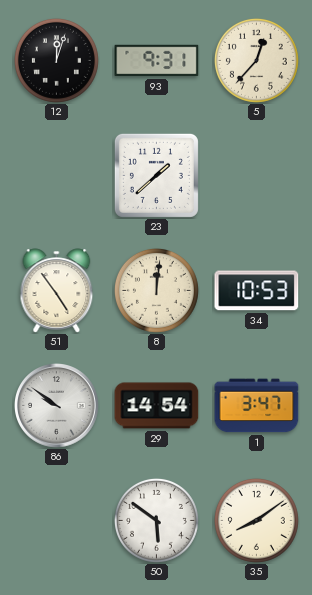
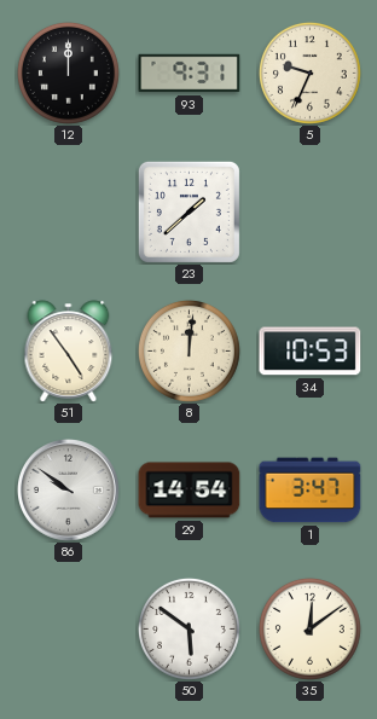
12: 12:03 -> 12:00 (68, 73)
5: 12:37 -> 9:34 (309, 73)
35: 8:09 -> 12:09 (309, 628)
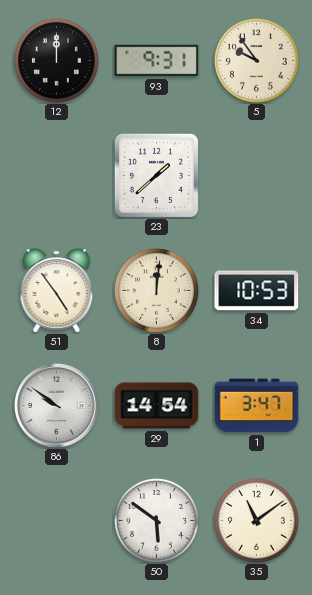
5: 9:34 -> 9:54 (256, 60)
35: 12:09 -> 11:09 (256, 520)
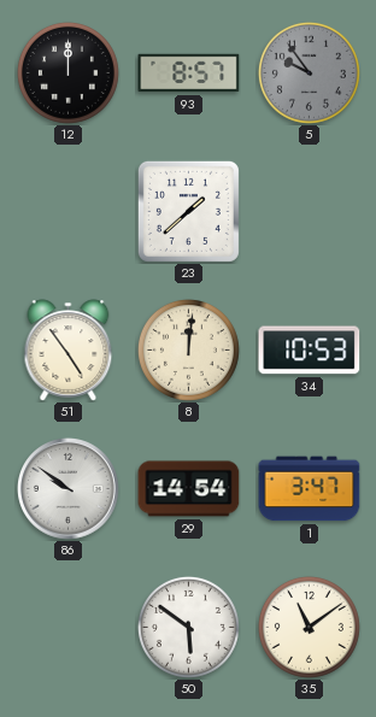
93: 9:31 -> 8:57 (189, 74)
5 dial: cream -> grey (309, 72)
